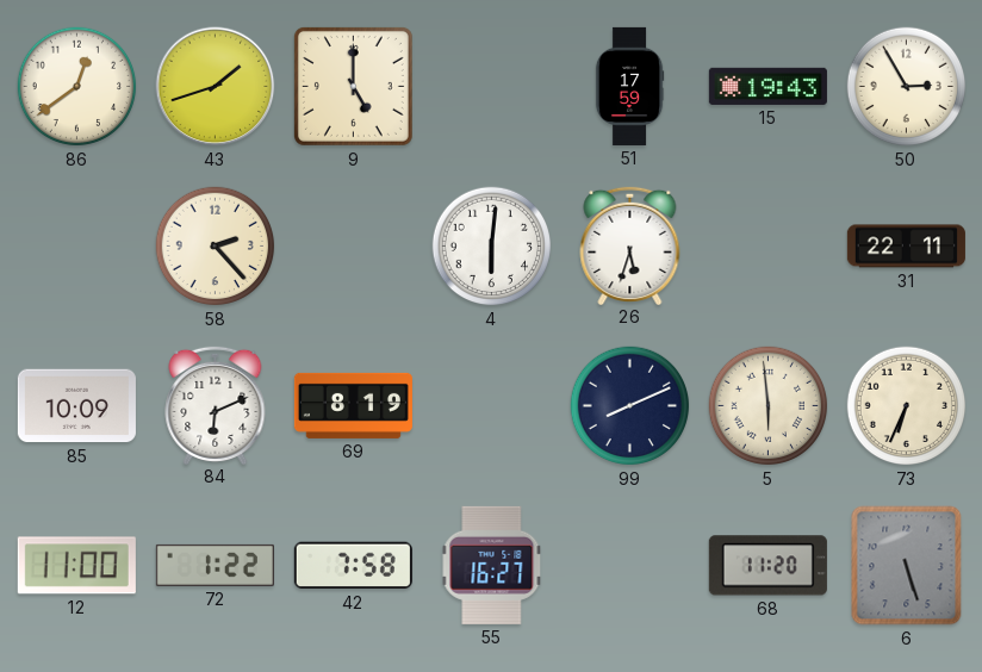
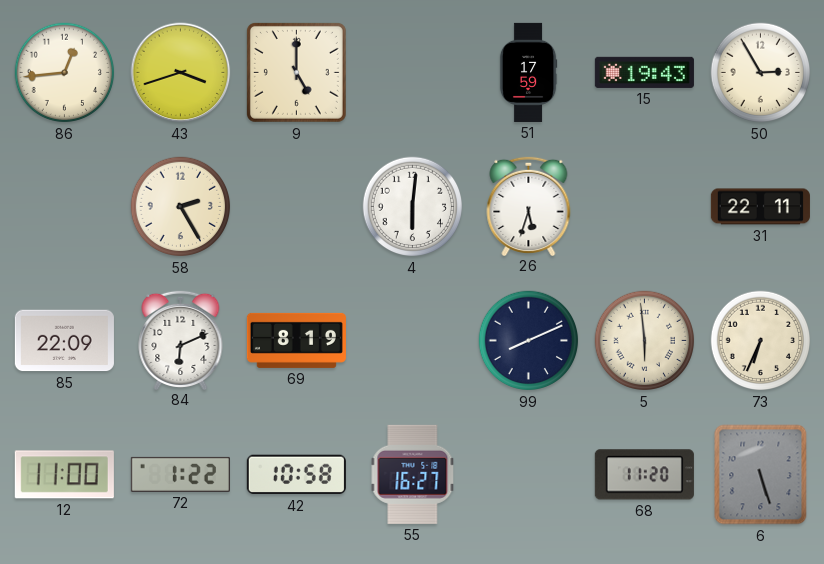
86: 12:39 -> 12:44 (65, 73)
43: 1:42 -> 3:42 (181, 73)
58: 2:23 -> 2:25 (181, 207)
85: 10:09 -> 22:09 (64, 341)
42: 7:58 -> 10:58 (296, 475)
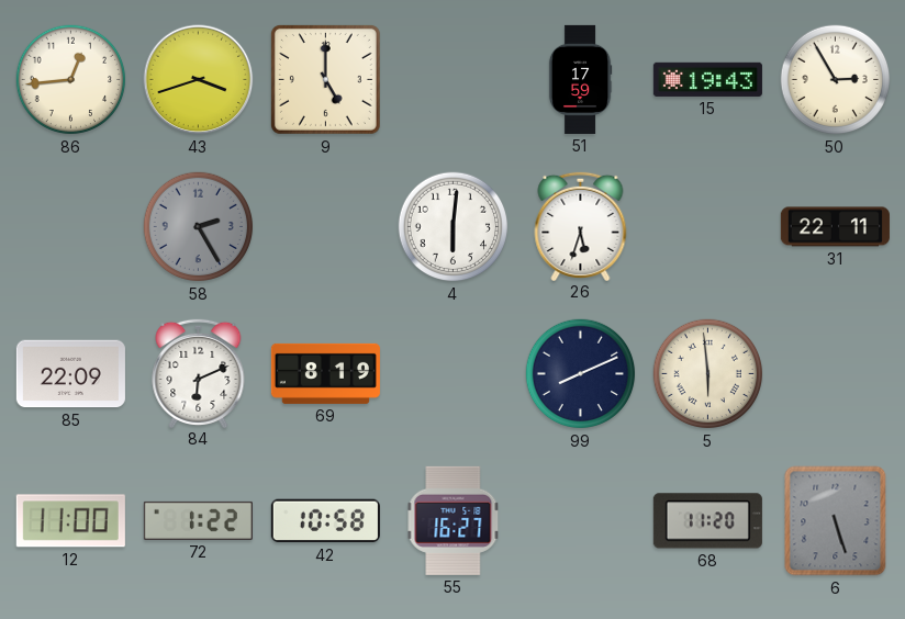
58 dial: cream -> grey (199, 227)
73: 6:34 -> none (761, 341)
